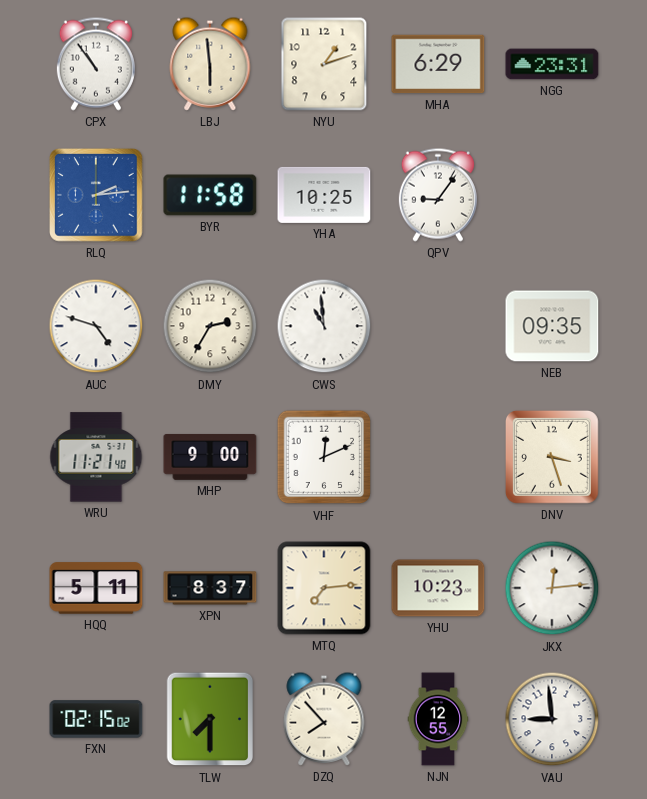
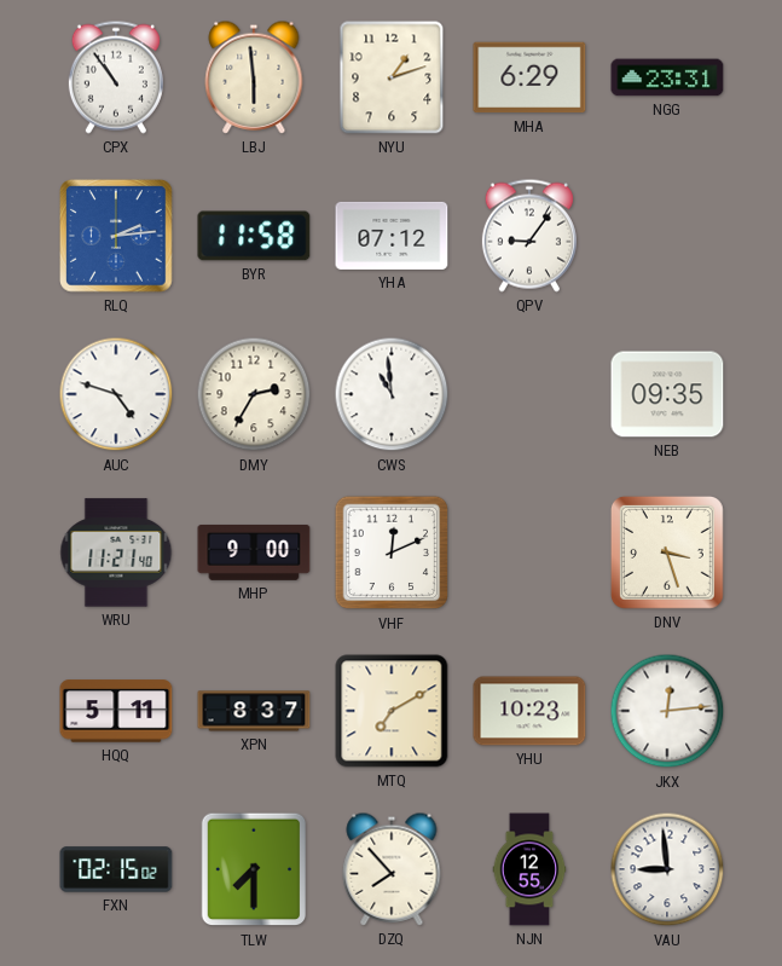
YHA: 10:25 -> 07:12 (392, 236)
MTQ: 7:14 -> 7:10 (392, 711)
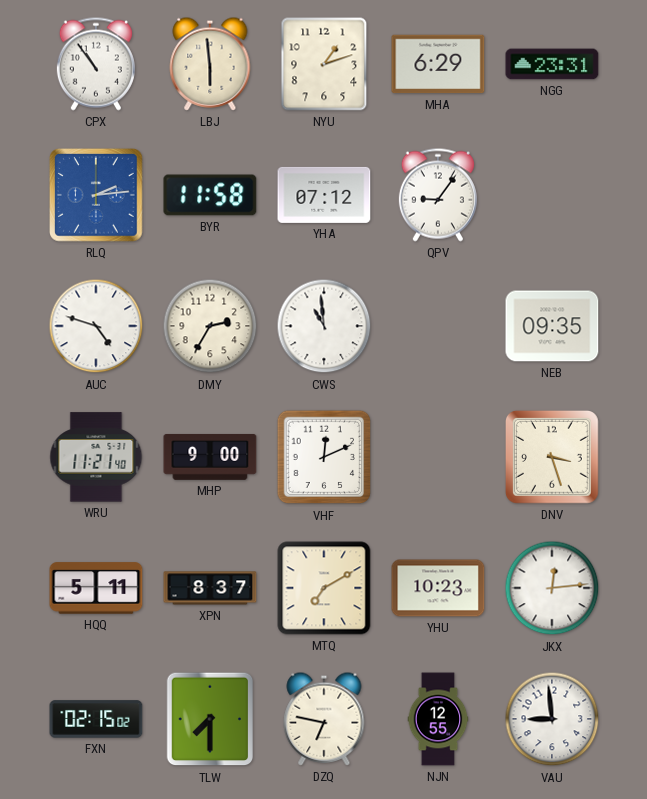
DZQ: 7:53 -> 6:47 (324, 719)
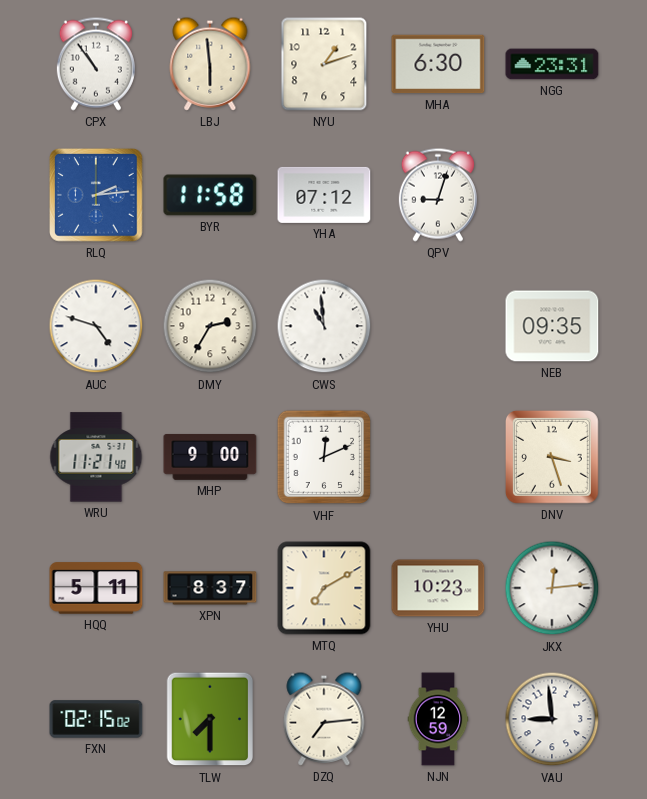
MHA: 6:29 -> 6:30 (438, 64)
QPV: 9:06 -> 9:03 (438, 195)
DZQ: 6:47 -> 7:14 (324, 719)
NJN: 12:55 -> 12:59 (438, 719)
